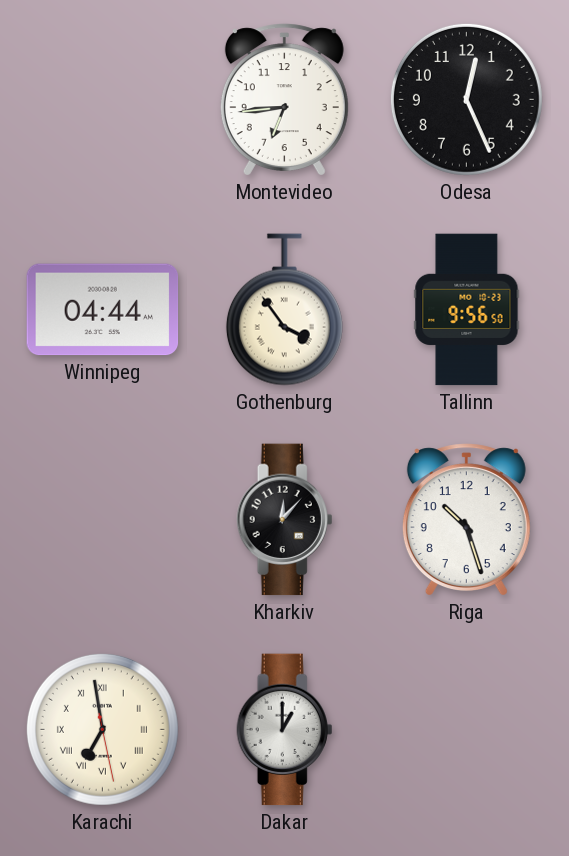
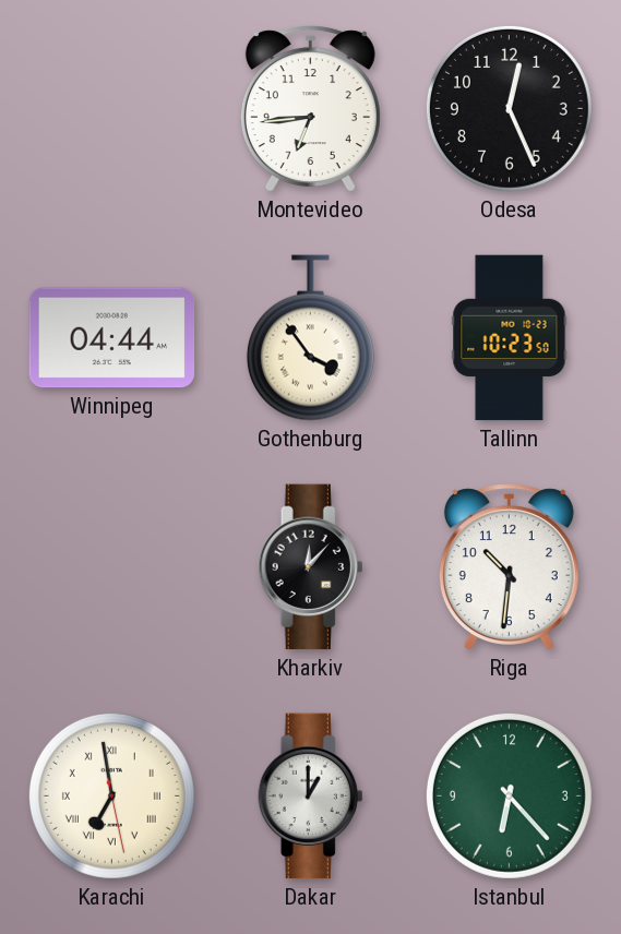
Tallinn: 9:56 -> 10:23 (510, 338)
Riga: 10:27 -> 10:31 (509, 567)
Istanbul: none -> 6:23 (509, 795)
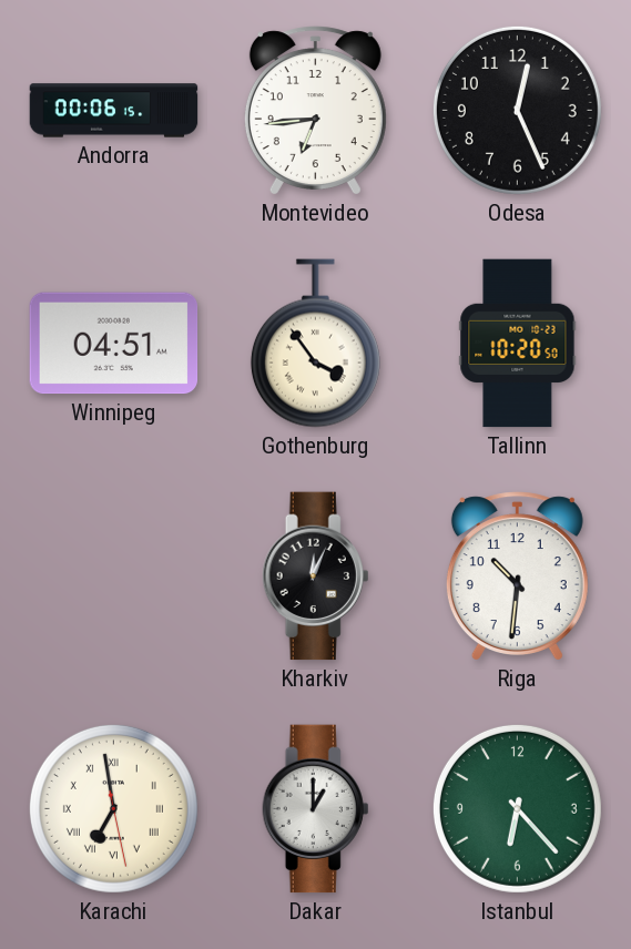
Andorra: none -> 00:06 (114, 111)
Winnipeg: 04:44 -> 04:51 (114, 344)
Tallinn: 10:23 -> 10:20 (518, 344)
Kharkiv: 12:07 -> 12:04 (316, 576)
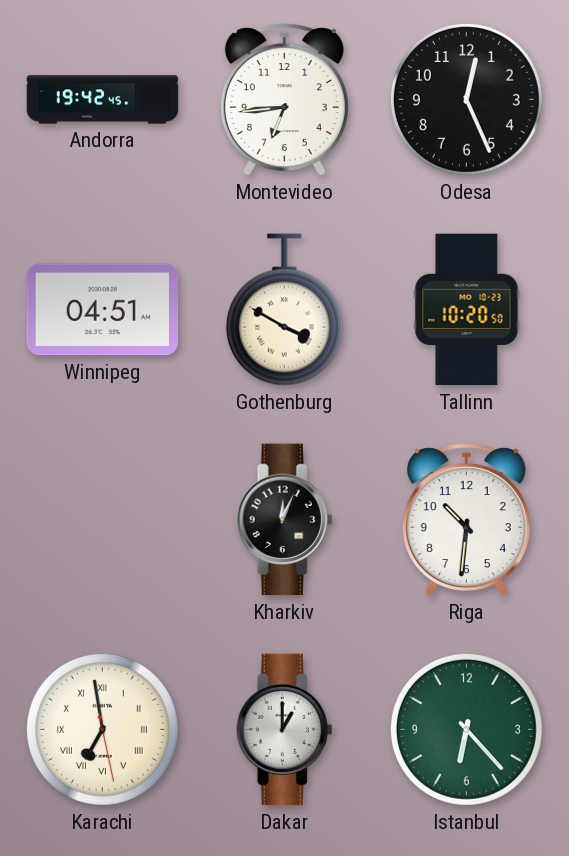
Andorra: 00:06 -> 19:42 (103, 100)
Gothenburg: 3:54 -> 3:50 (284, 310)
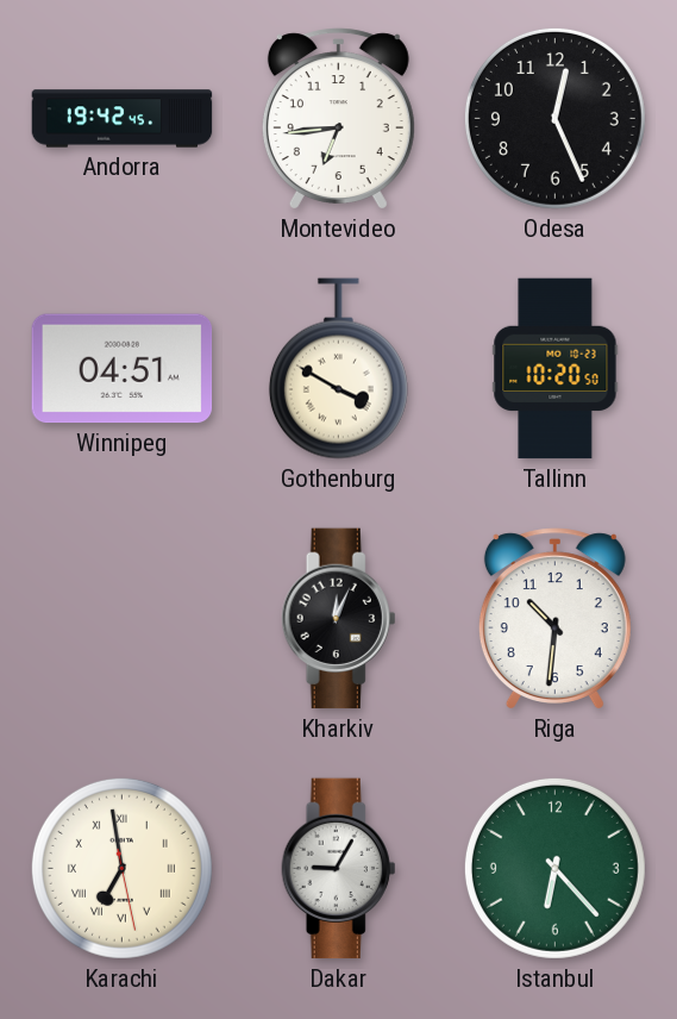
Dakar: 1:00 -> 9:05 (339, 869)
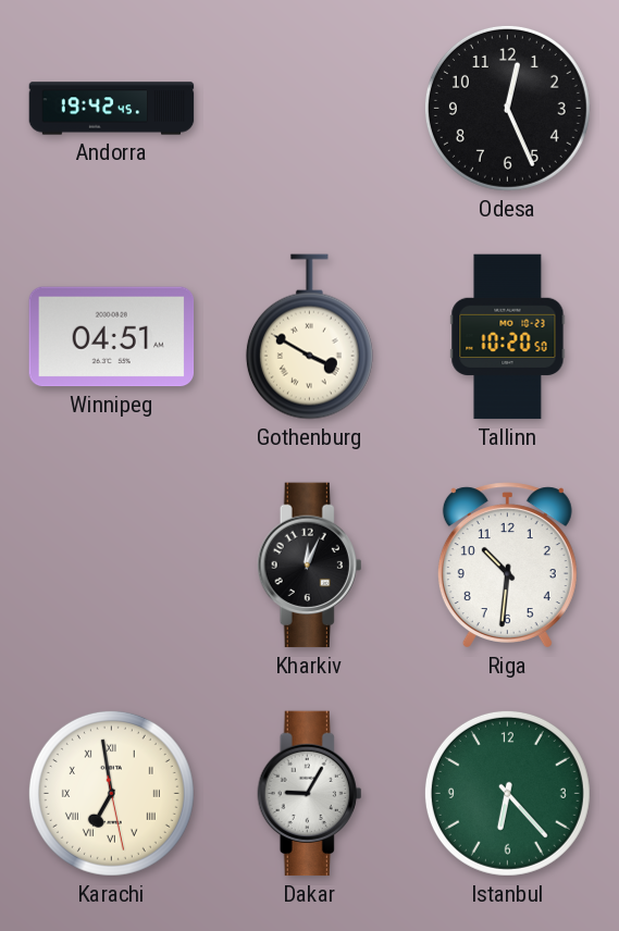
Montevideo: 6:44 -> none (338, 119)
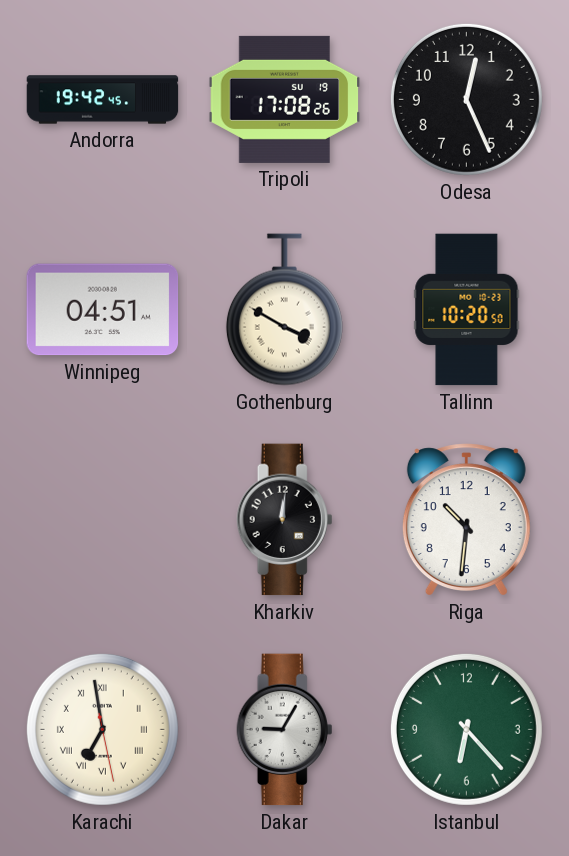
Tripoli: none -> 17:08 (285, 99)
Kharkiv: 12:04 -> 12:01 (285, 520)
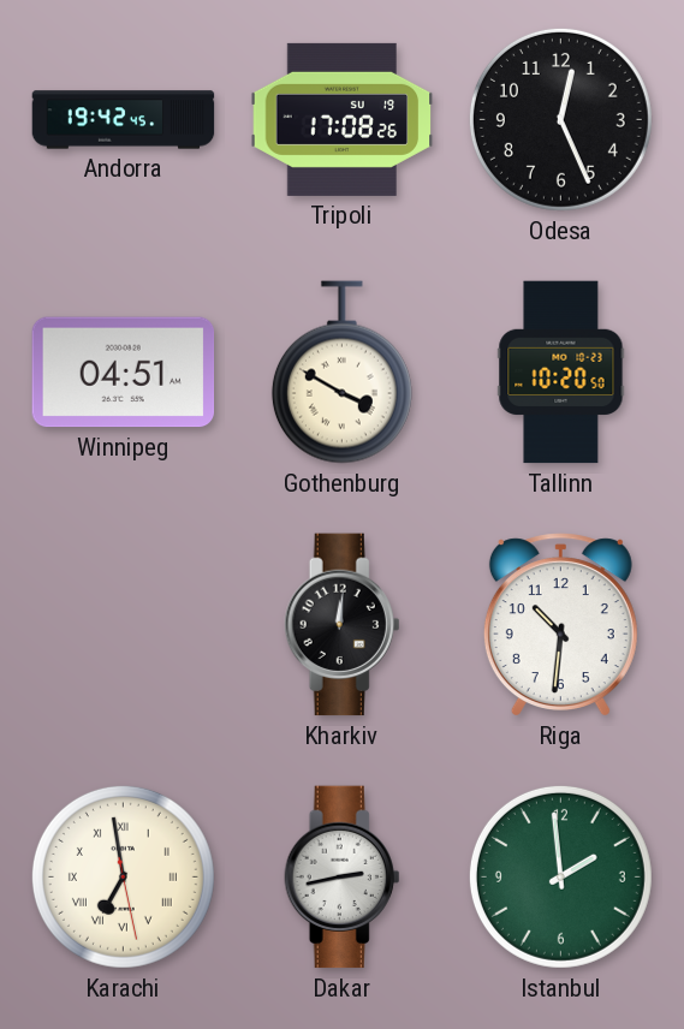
Dakar: 9:05 -> 2:43 (343, 878)
Istanbul: 6:23 -> 1:59 (560, 876)
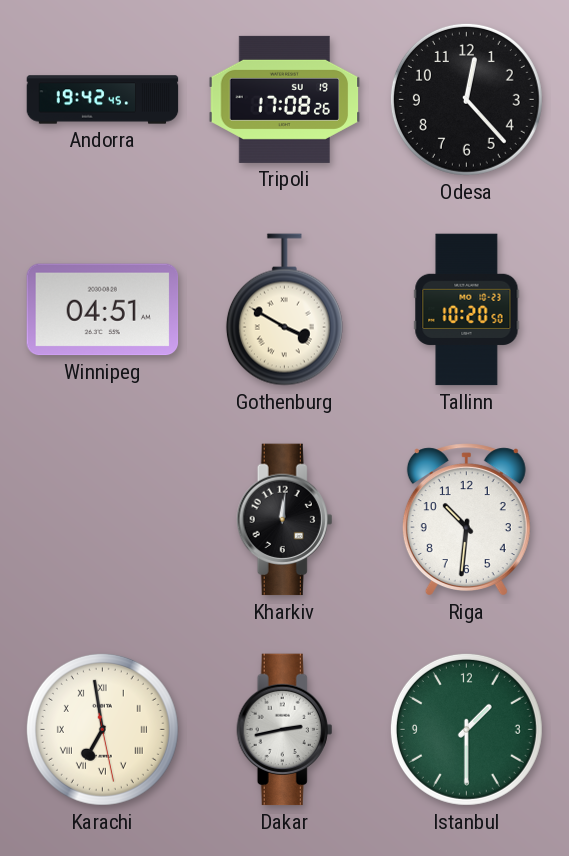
Odesa: 12:26 -> 12:23 (466, 99)
Istanbul: 1:59 -> 1:30 (466, 729)
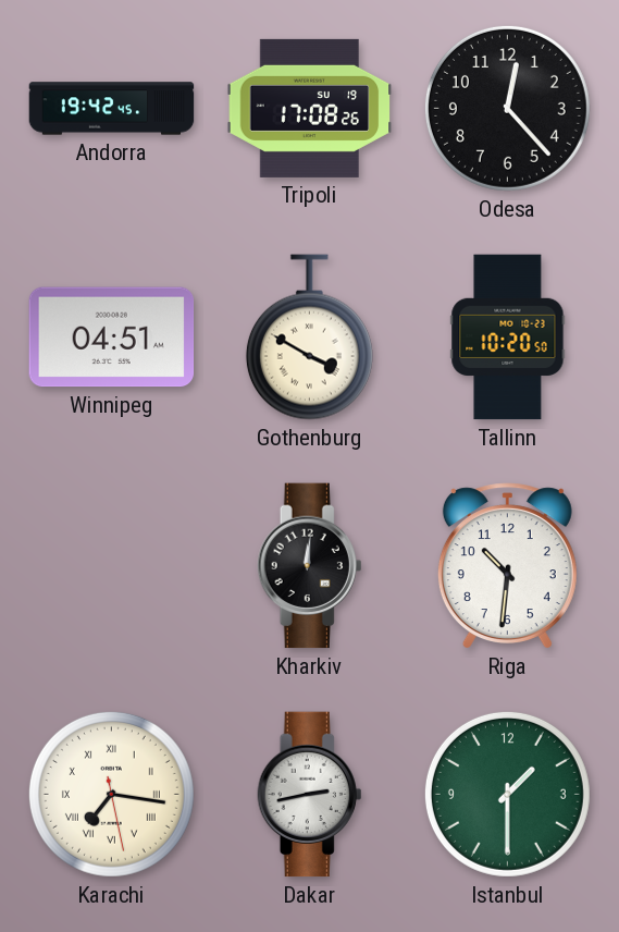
Karachi: 6:58 -> 7:16 (111, 794)
